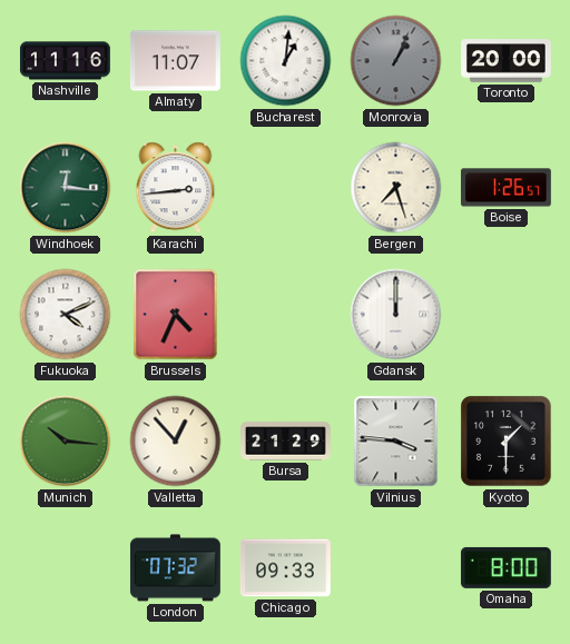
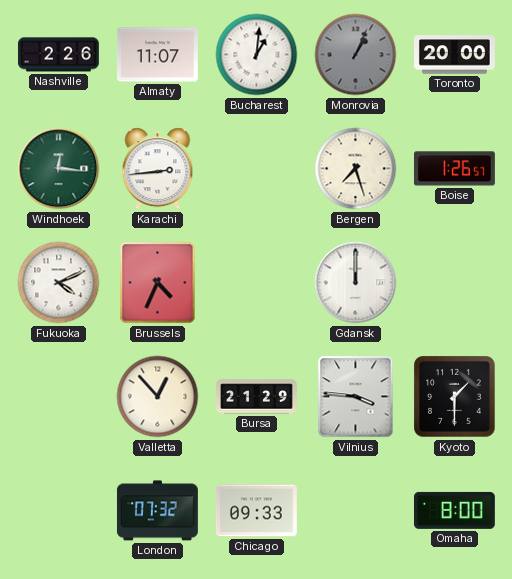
Nashville: 11:16 -> 2:26 (58, 55)
Munich: 10:16 -> none (66, 442)
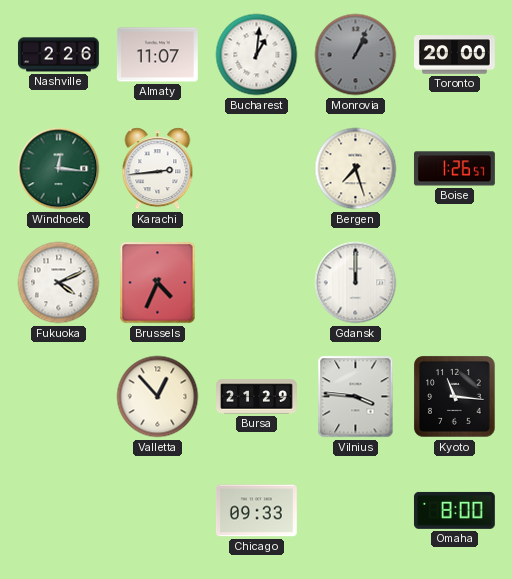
Kyoto: 1:30 -> 11:16 (455, 397)
London: 07:32 -> none (157, 511)
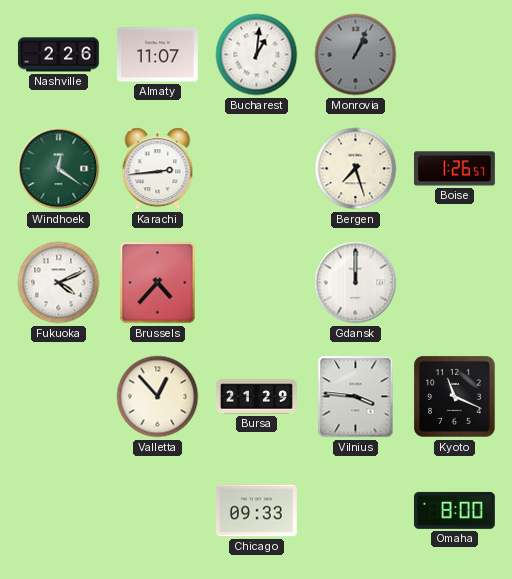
Toronto: 20:00 -> none (455, 55)
Windhoek: 12:16 -> 12:21 (59, 169)
Brussels: 4:34 -> 4:37 (158, 283)
Kyoto: 11:16 -> 11:19 (455, 397)
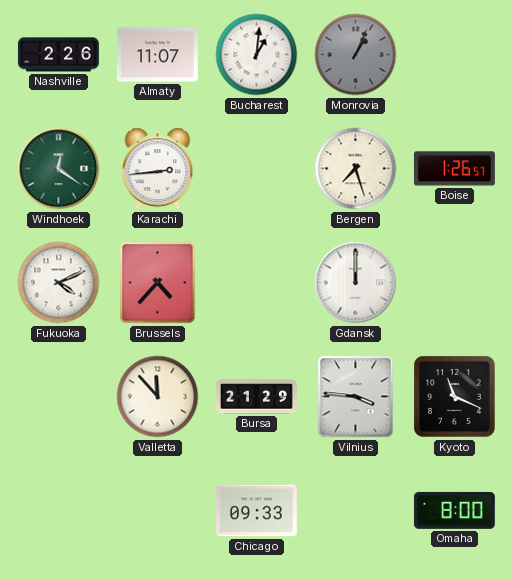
Valletta: 12:53 -> 11:53 (158, 397)
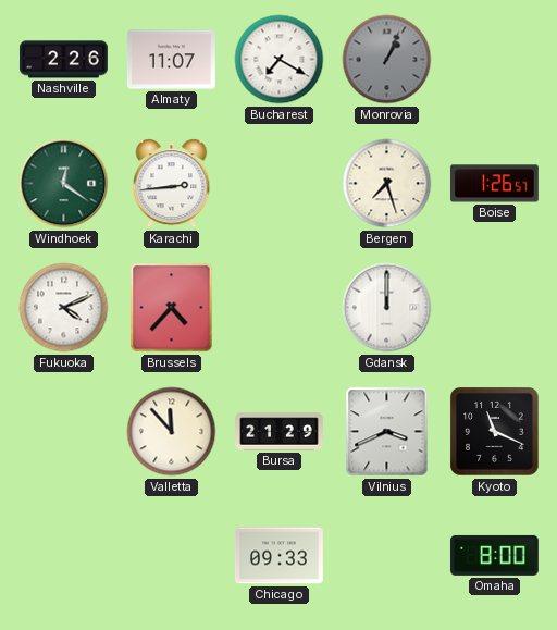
Bucharest: 1:01 -> 7:20 (280, 60)
Vilnius: 3:46 -> 3:41 (387, 432)
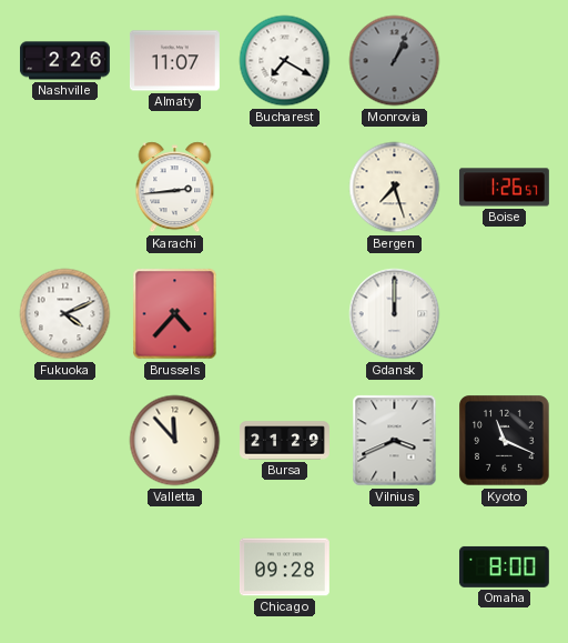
Windhoek: 12:21 -> none (64, 184)
Chicago: 09:33 -> 09:28 (284, 567)
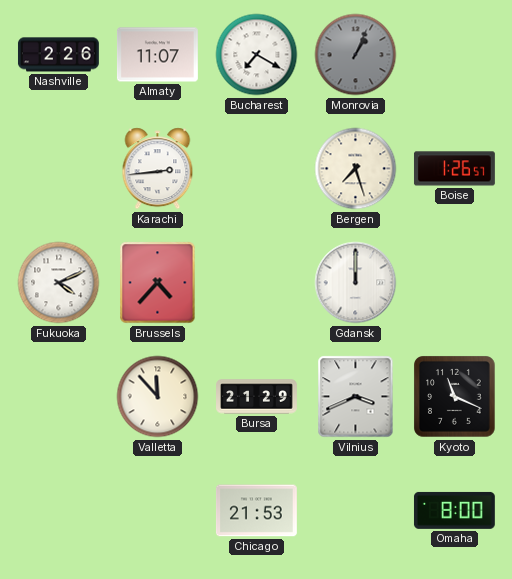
Chicago: 09:28 -> 21:53 (256, 511)
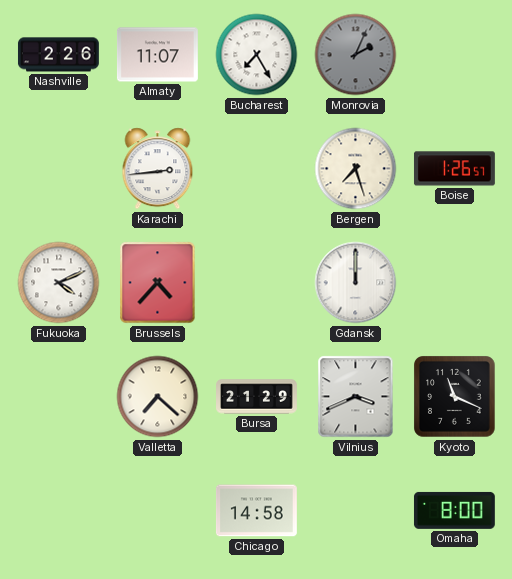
Bucharest: 7:20 -> 7:25 (257, 55)
Monrovia: 1:04 -> 2:04 (356, 55)
Valletta: 11:53 -> 7:22 (158, 397)
Chicago: 21:53 -> 14:58 (256, 511)
